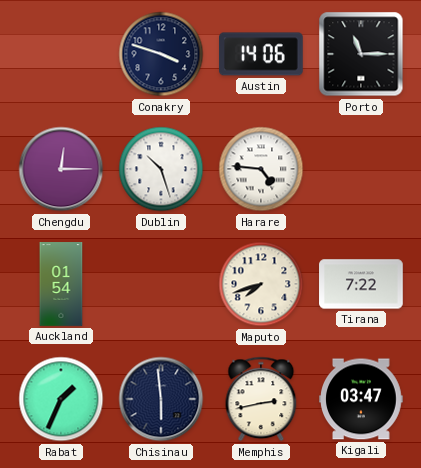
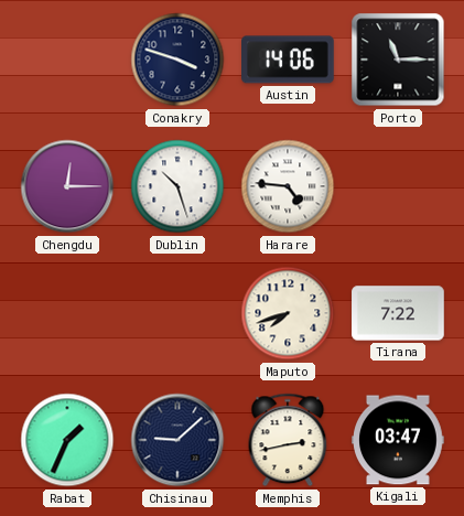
Auckland: 01:54 -> none (61, 284)
Chisinau: 5:59 -> 9:08 (177, 440)
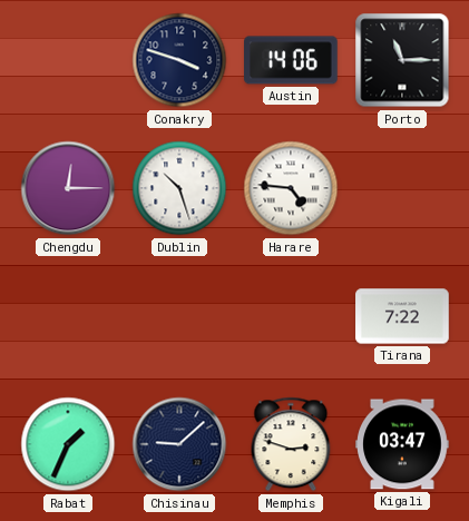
Maputo: 7:42 -> none (288, 313)
Memphis: 2:43 -> 2:48 (291, 444)
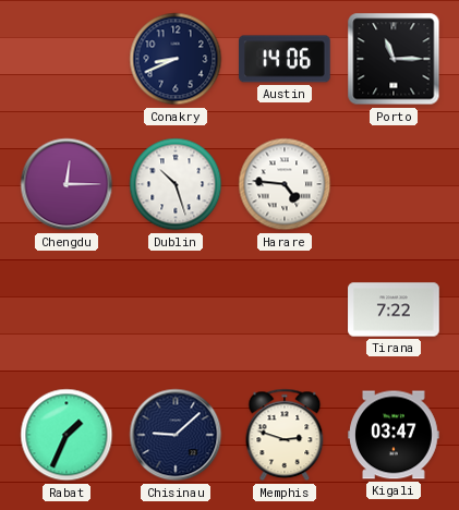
Conakry: 3:48 -> 8:41 (176, 59)
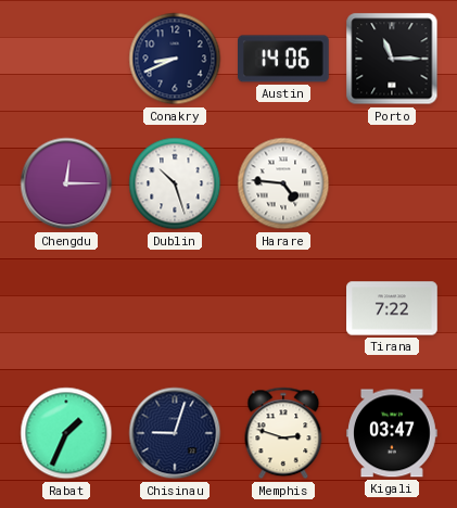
Chisinau: 9:08 -> 9:03 (175, 433)
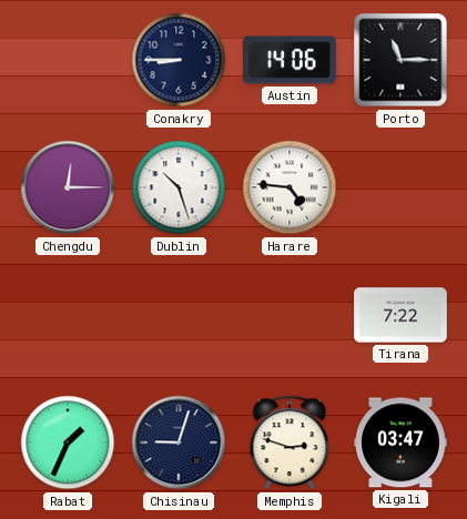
Conakry: 8:41 -> 8:45 (179, 60)
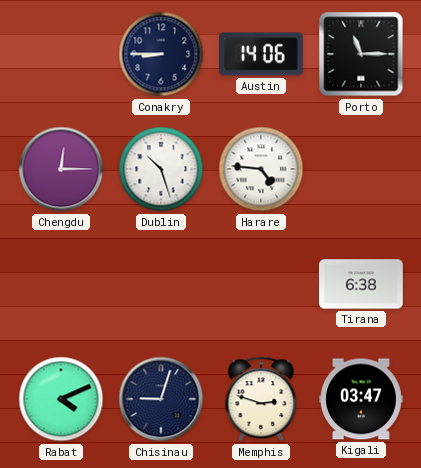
Tirana: 7:22 -> 6:38 (361, 284)
Rabat: 1:34 -> 4:11 (61, 399)
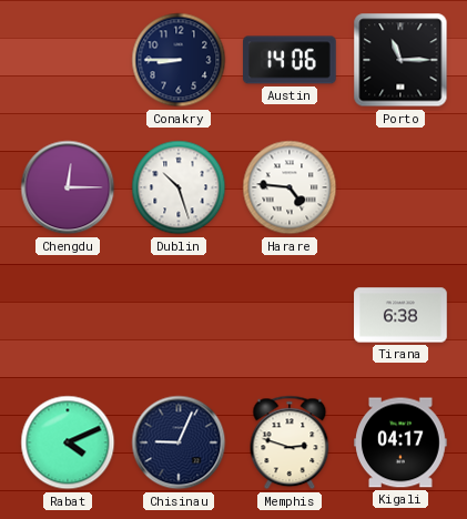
Chisinau: 9:03 -> 9:04 (179, 442)
Kigali: 03:47 -> 04:17 (400, 442)
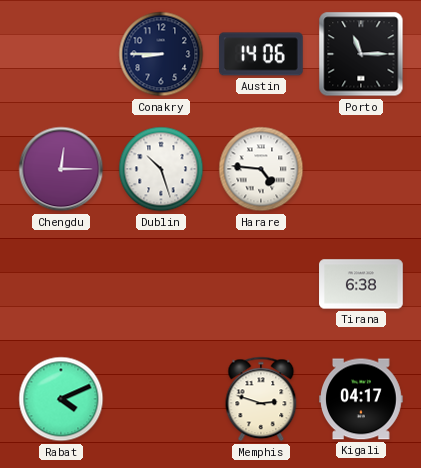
Chisinau: 9:04 -> none (179, 442)
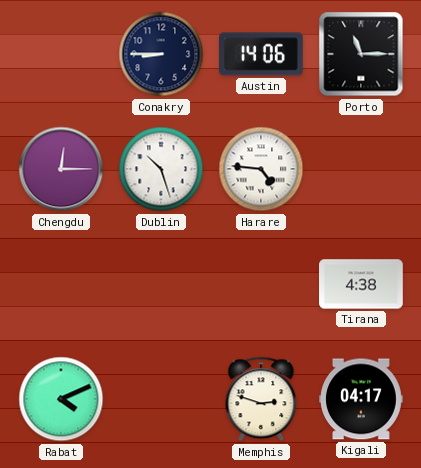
Tirana: 6:38 -> 4:38 (361, 284)
